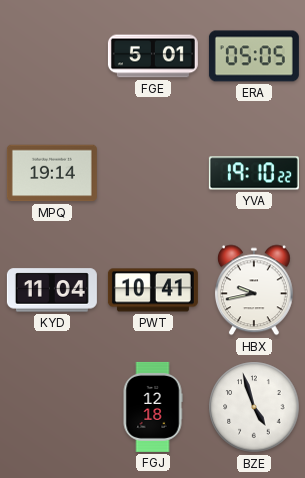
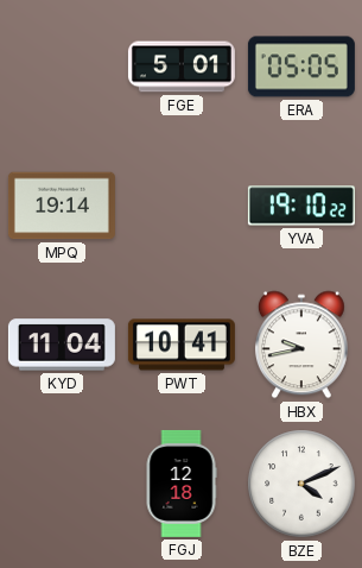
BZE: 4:57 -> 4:11 (301, 484)
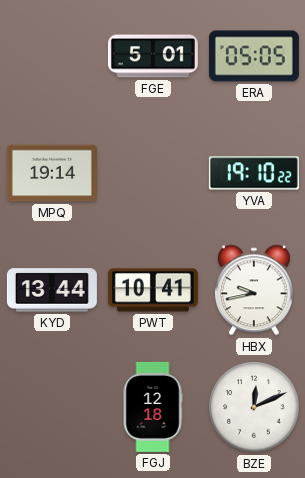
KYD: 11:04 -> 13:44 (52, 290)
BZE: 4:11 -> 12:11 (254, 407)
